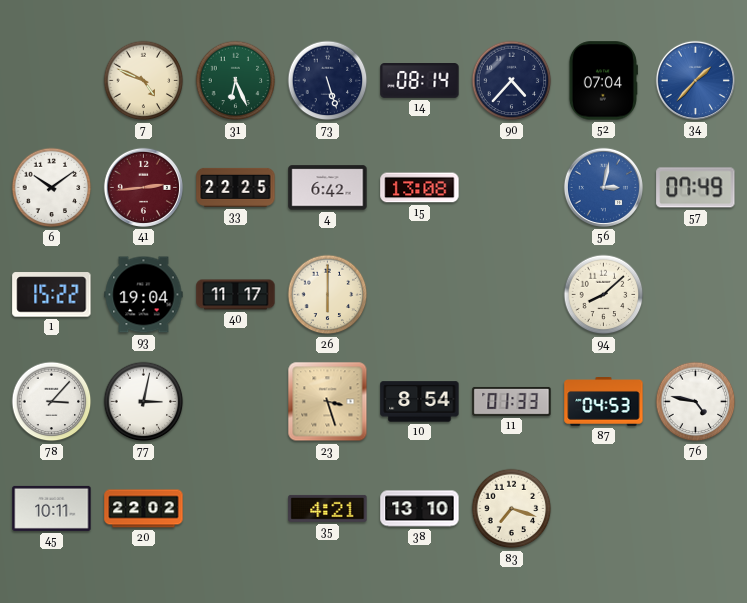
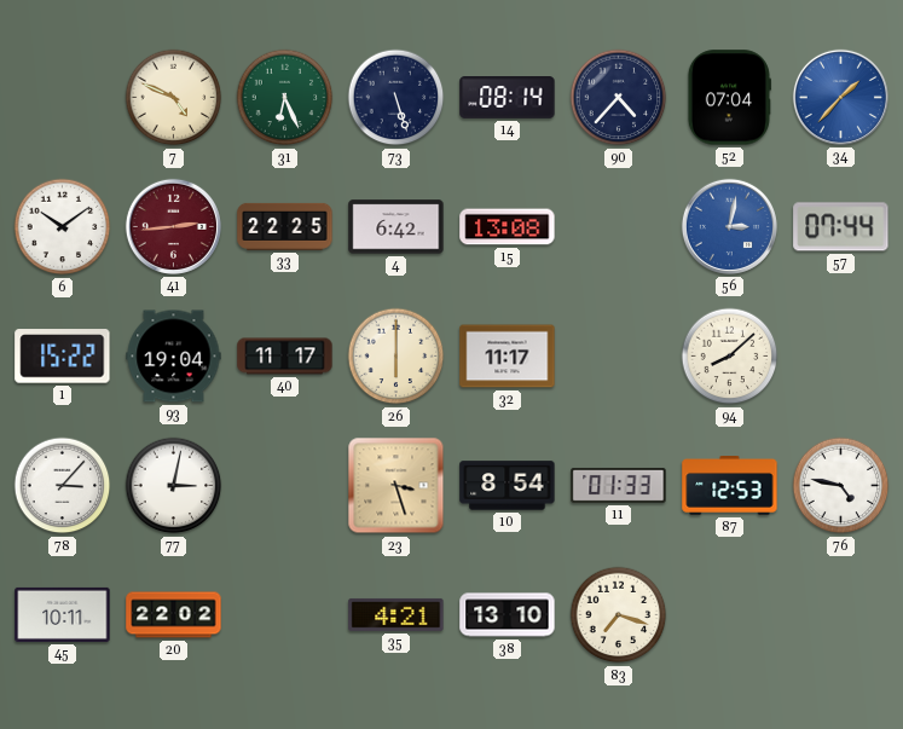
57: 07:49 -> 07:44 (841, 227)
32: none -> 11:17 (508, 357)
87: 04:53 -> 12:53 (730, 486)
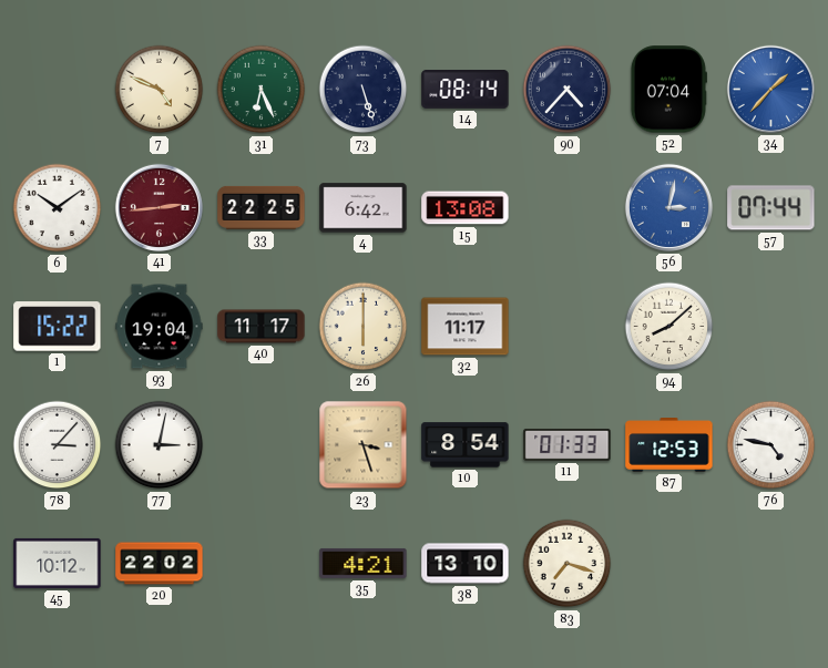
45: 10:11 -> 10:12 (58, 563)
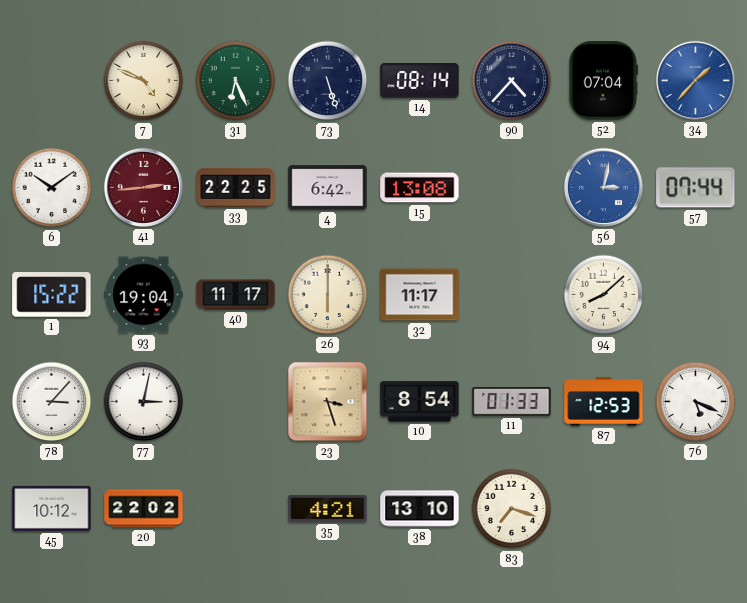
76: 4:47 -> 5:19 (696, 402)
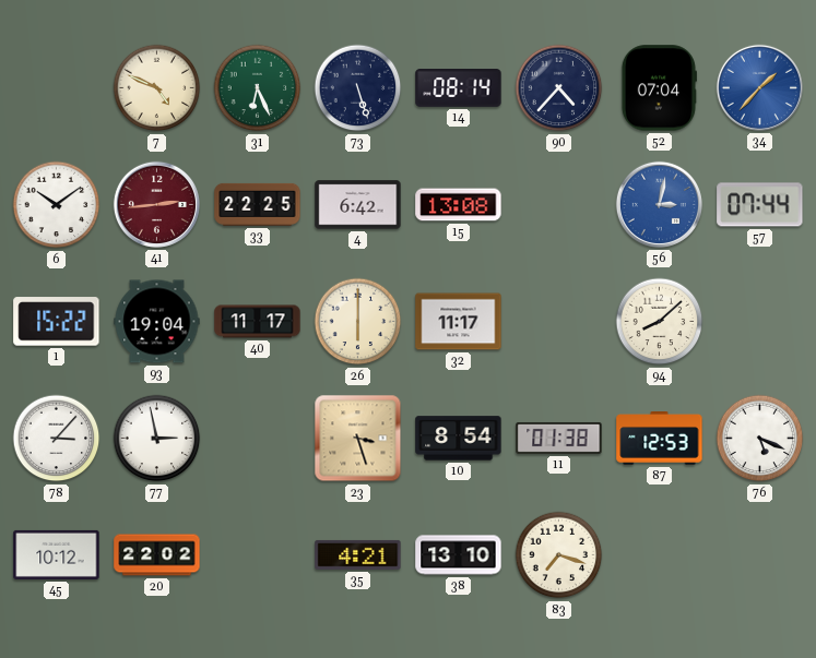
77: 3:02 -> 2:58 (157, 439)
11: 01:33 -> 01:38 (559, 438)
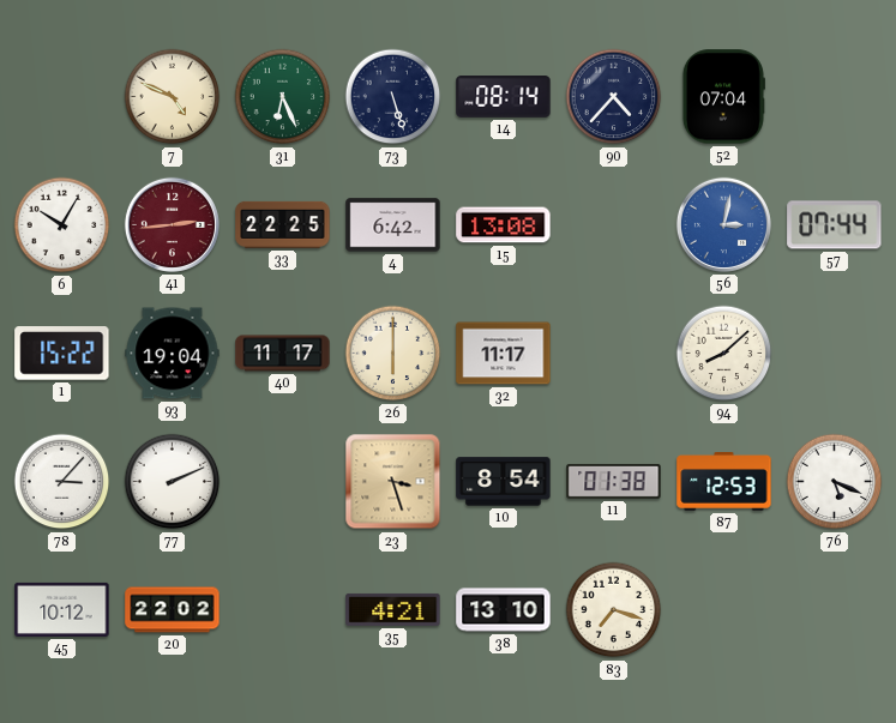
34: 1:37 -> none (759, 87)
6: 10:09 -> 10:05 (62, 225)
77: 2:58 -> 2:11 (173, 482)
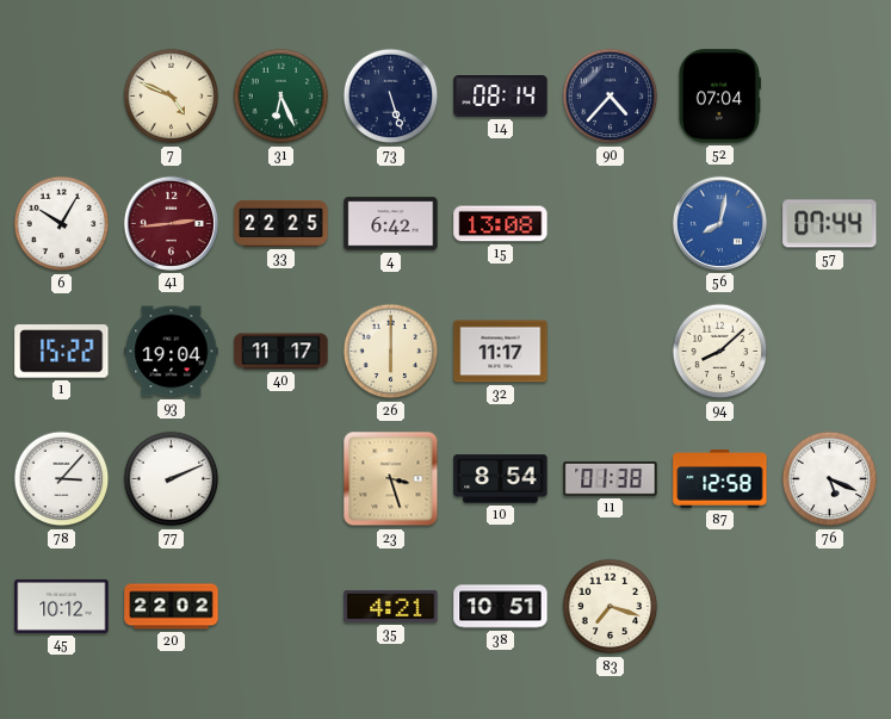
56: 3:02 -> 8:02 (719, 223)
87: 12:53 -> 12:58 (720, 479)
38: 13:10 -> 10:51 (501, 607)
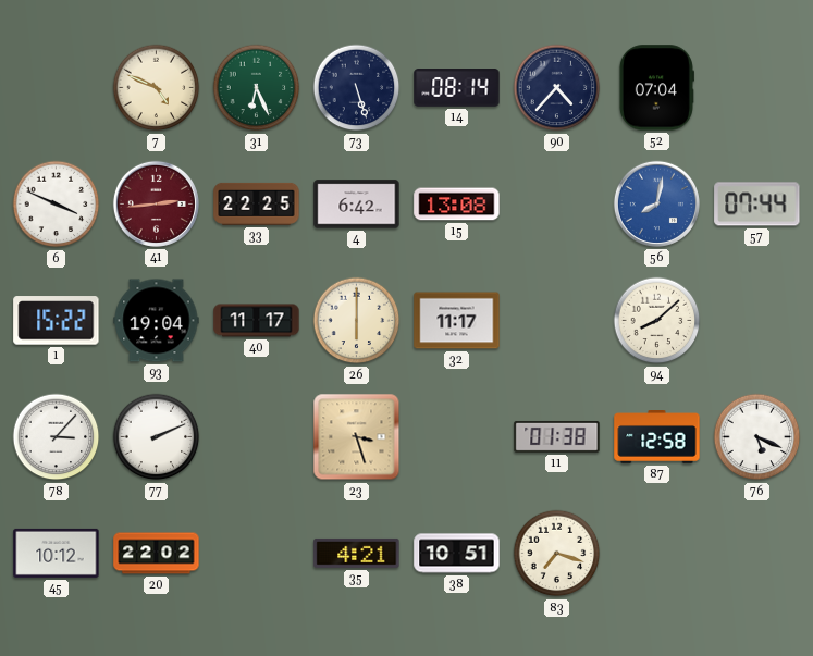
6: 10:05 -> 3:49 (57, 205)
10: 8:54 -> none (501, 479)
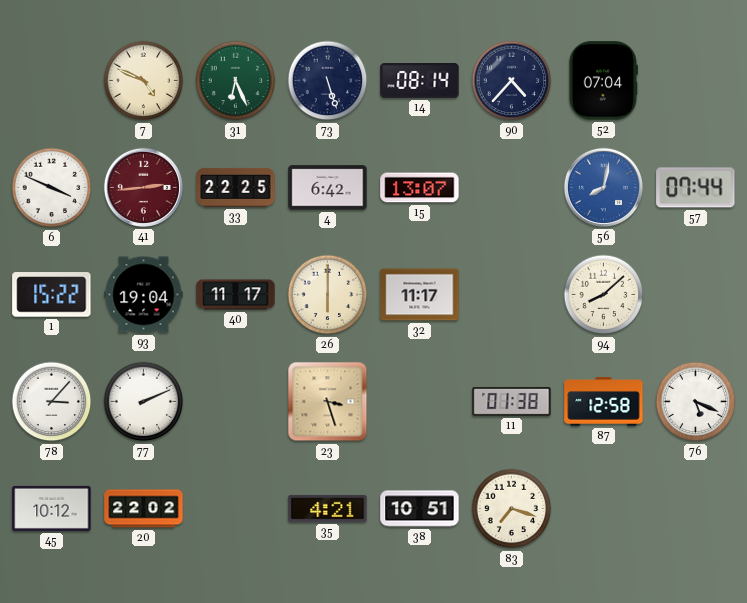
15: 13:08 -> 13:07 (420, 188)
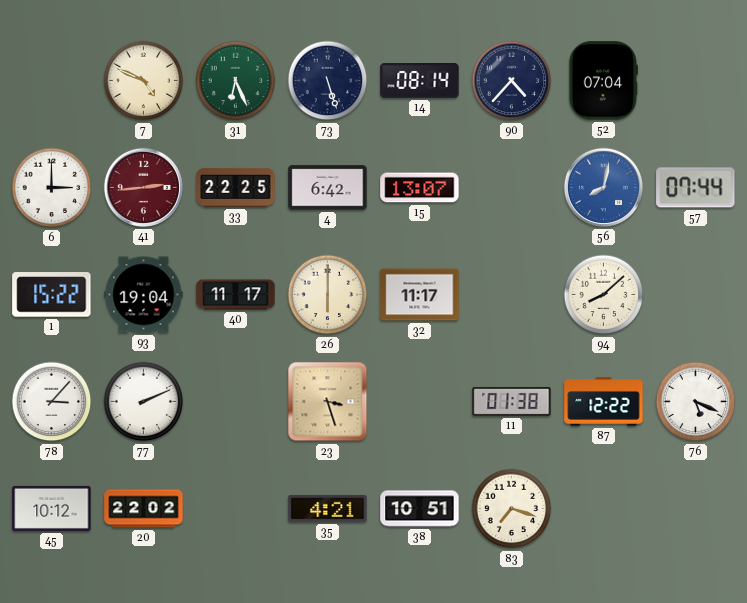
6: 3:49 -> 3:00 (52, 188)
87: 12:58 -> 12:22 (604, 402)
